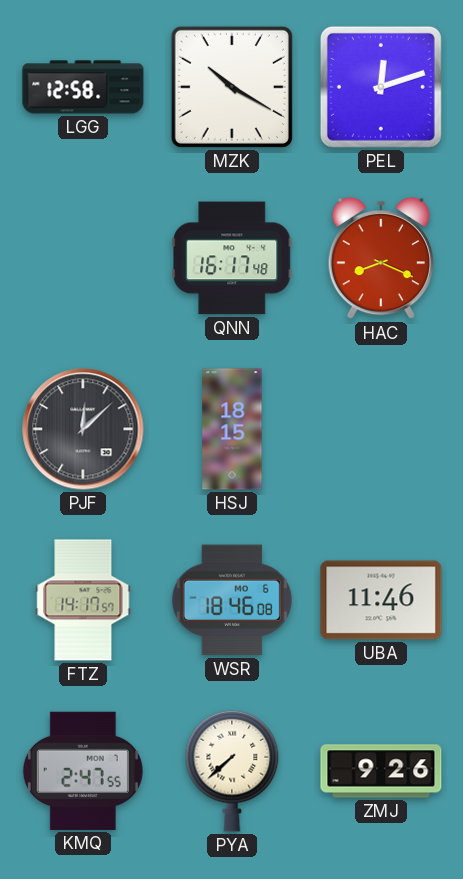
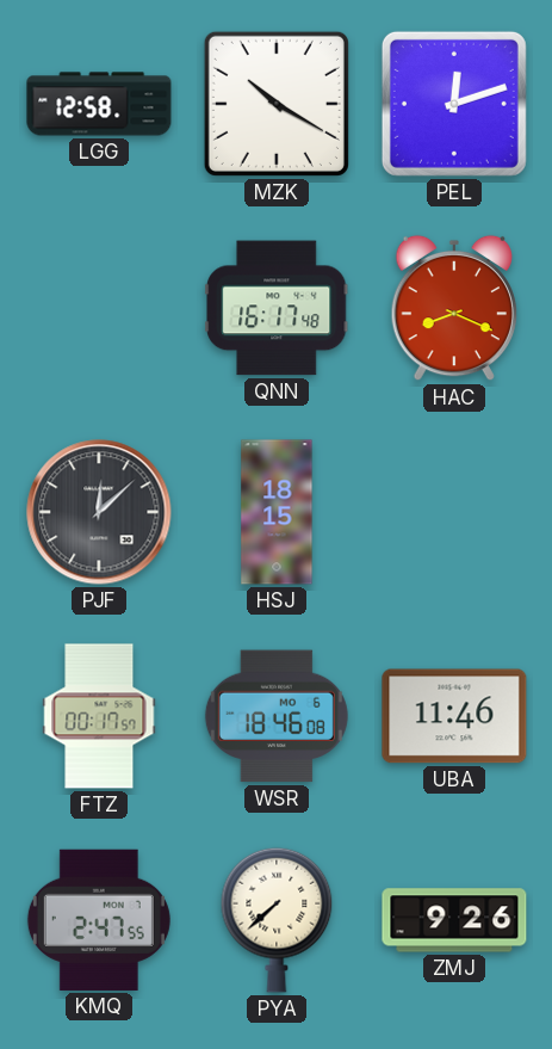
FTZ: 14:17 -> 00:17 (99, 716)
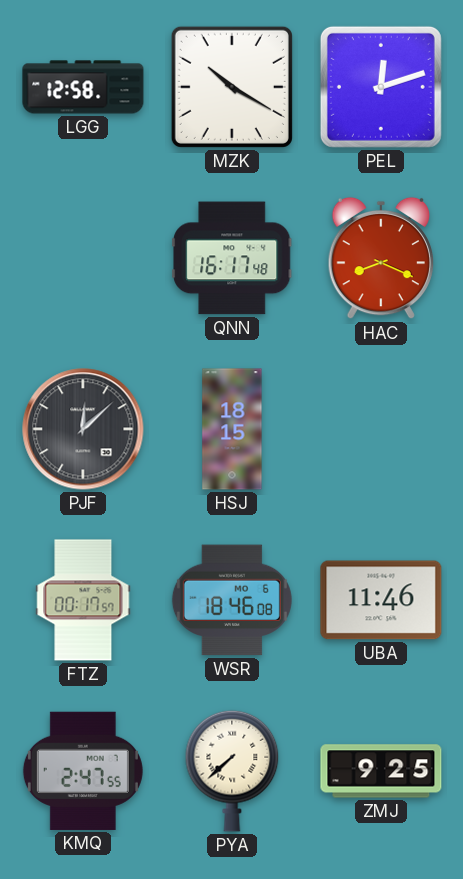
ZMJ: 9:26 -> 9:25 (381, 771)
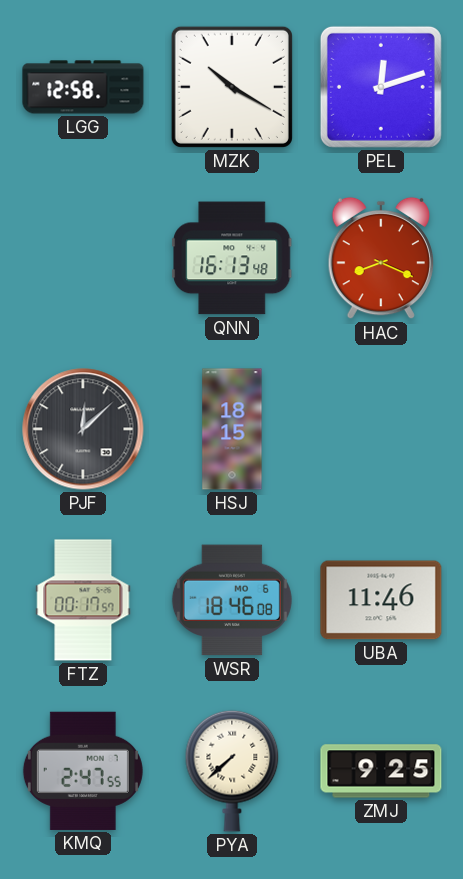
QNN: 16:17 -> 16:13 (232, 258)
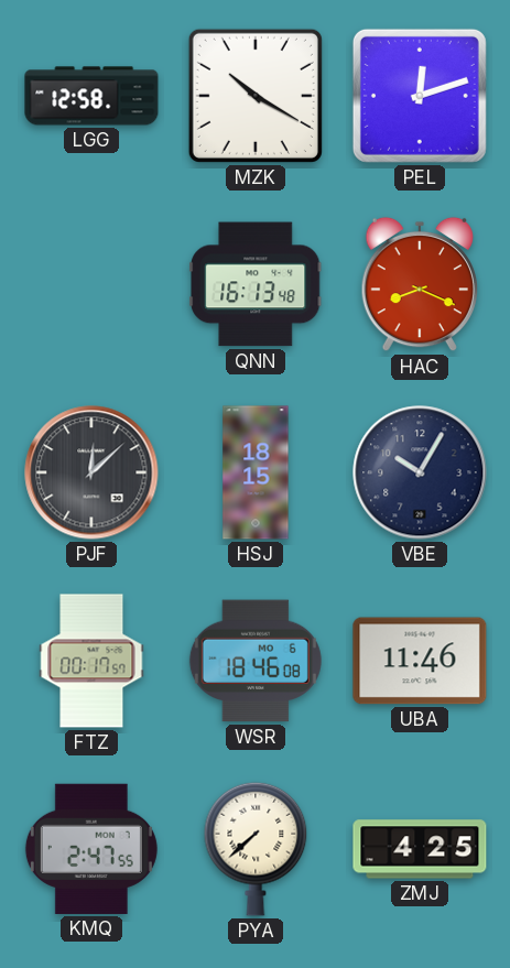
VBE: none -> 10:05 (420, 472)
ZMJ: 9:25 -> 4:25 (420, 849)
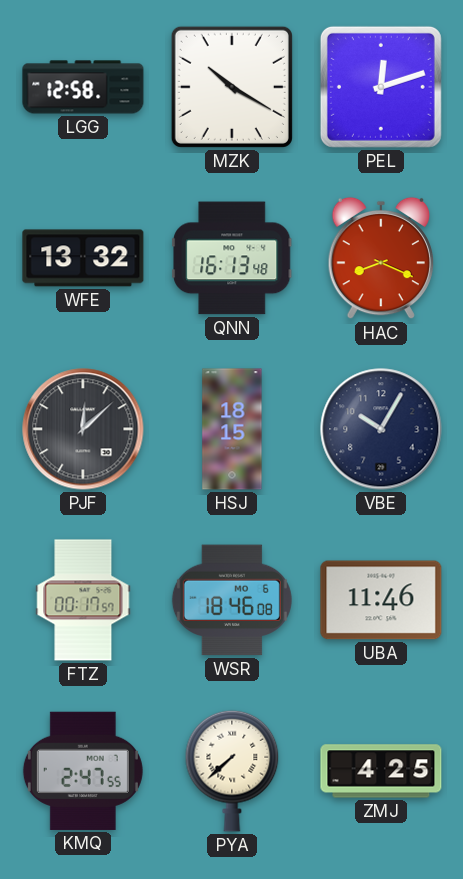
WFE: none -> 13:32 (83, 258)
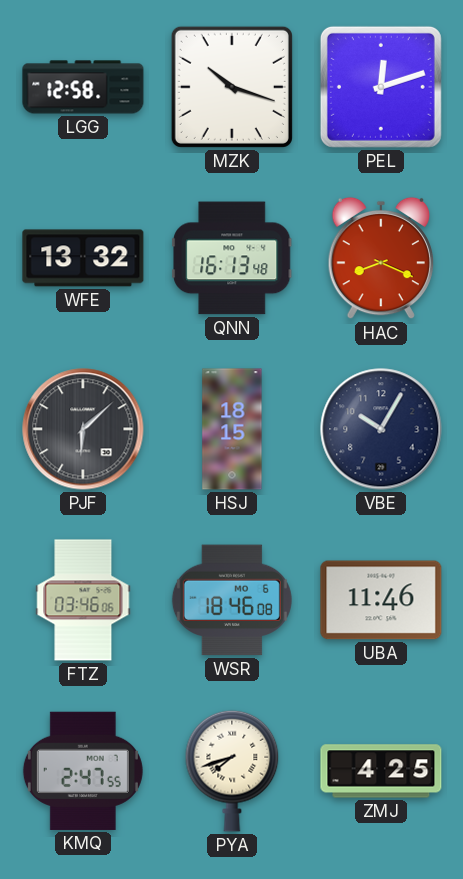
MZK: 10:20 -> 10:18 (232, 87)
PJF: 12:08 -> 6:08 (83, 429)
FTZ: 00:17 -> 03:46 (83, 600)
PYA: 7:38 -> 7:42 (232, 771)
